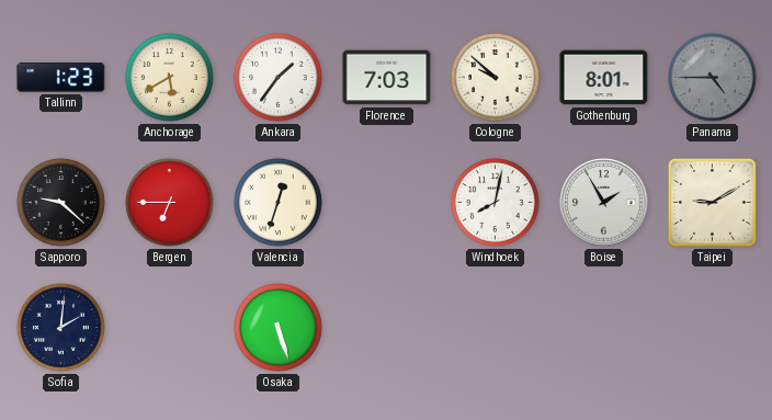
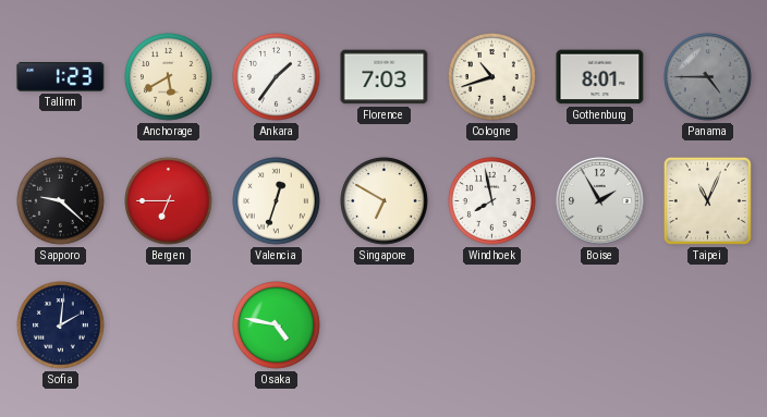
Cologne: 9:52 -> 10:42 (492, 77)
Singapore: none -> 6:50 (385, 201)
Windhoek: 8:02 -> 7:58 (492, 201)
Taipei: 9:10 -> 11:04 (707, 200)
Osaka: 5:27 -> 4:47 (277, 326)
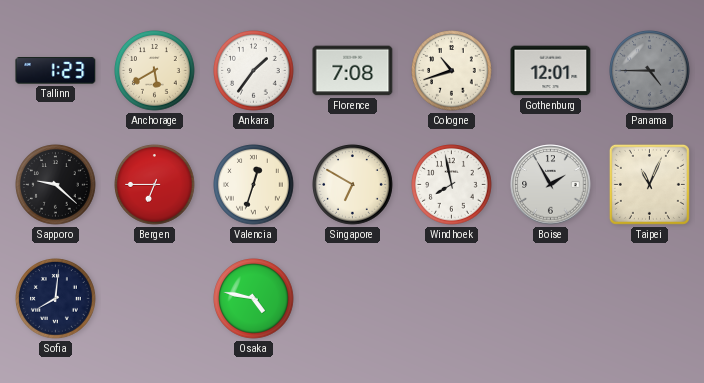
Florence: 7:03 -> 7:08 (353, 71)
Gothenburg: 8:01 -> 12:01 (551, 71)
Sofia: 2:01 -> 8:01 (56, 299)
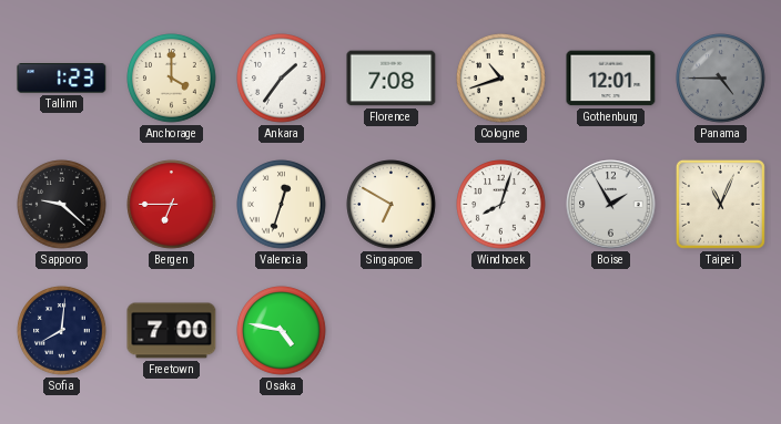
Anchorage: 5:40 -> 4:00 (172, 79)
Windhoek: 7:58 -> 8:03 (501, 205)
Freetown: none -> 7:00 (172, 331)
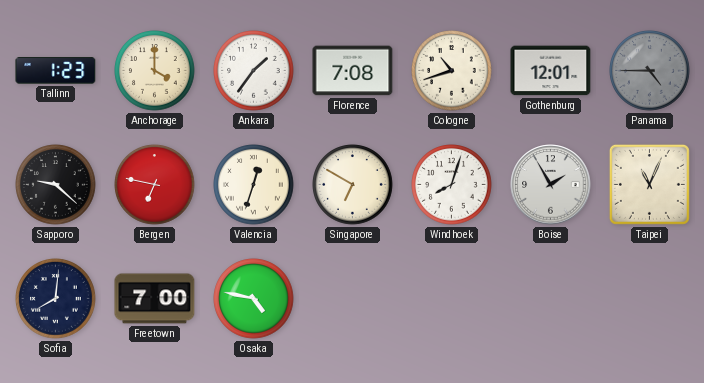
Bergen: 6:45 -> 6:47 (155, 185)
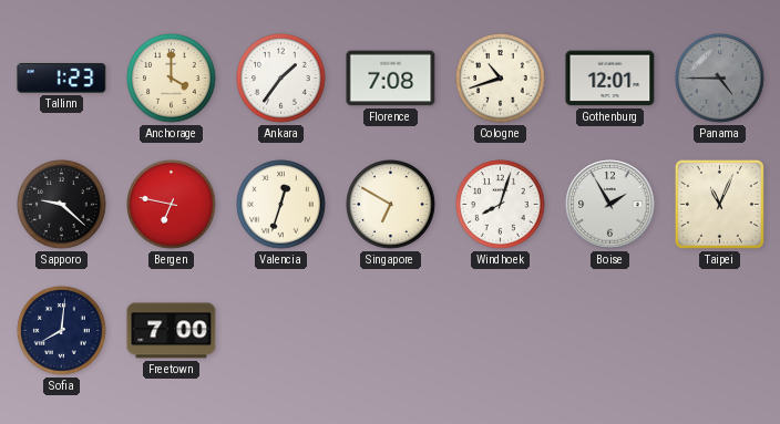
Osaka: 4:47 -> none (254, 299)
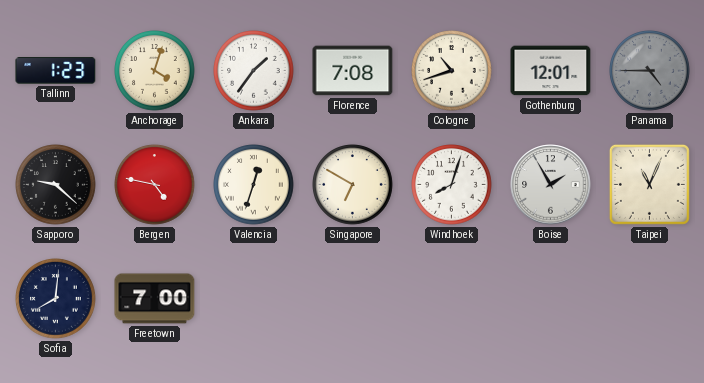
Anchorage: 4:00 -> 4:03 (155, 71)
Bergen: 6:47 -> 4:47 (155, 185)
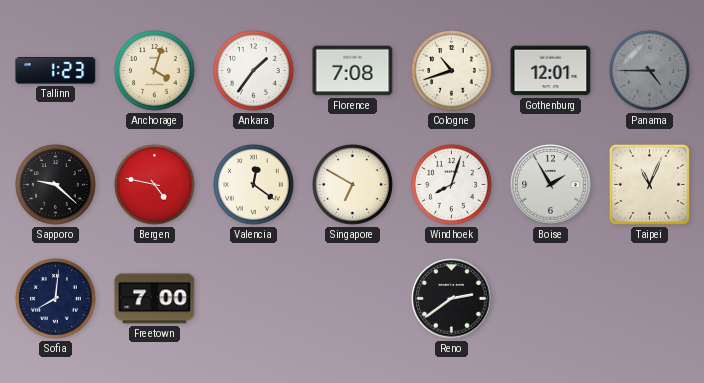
Valencia: 12:33 -> 12:21 (254, 185)
Reno: none -> 2:39 (452, 299)
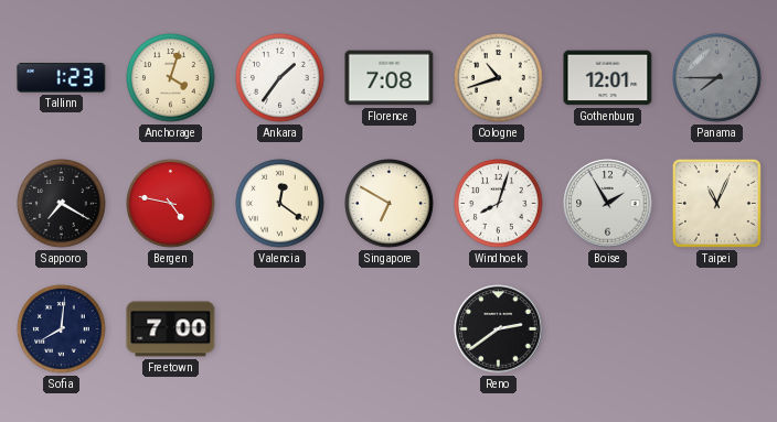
Panama: 4:45 -> 7:45 (717, 78)
Sapporo: 9:22 -> 7:20 (62, 204)
